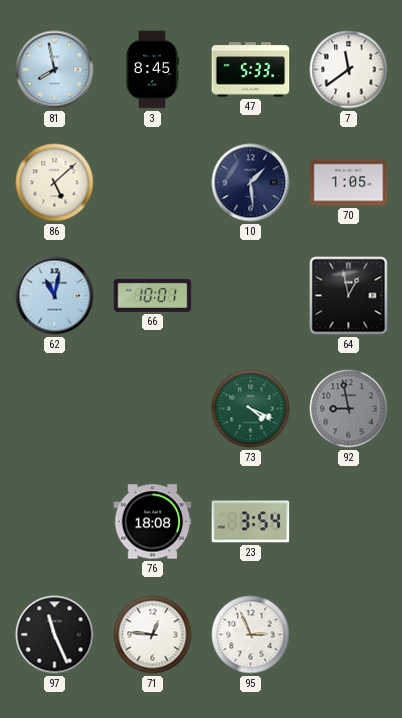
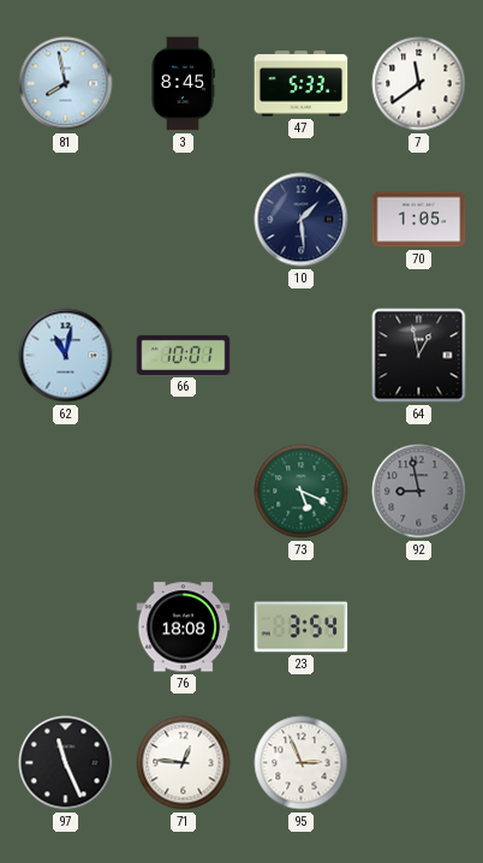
86: 5:08 -> none (55, 183)
73: 4:19 -> 5:19 (302, 492)
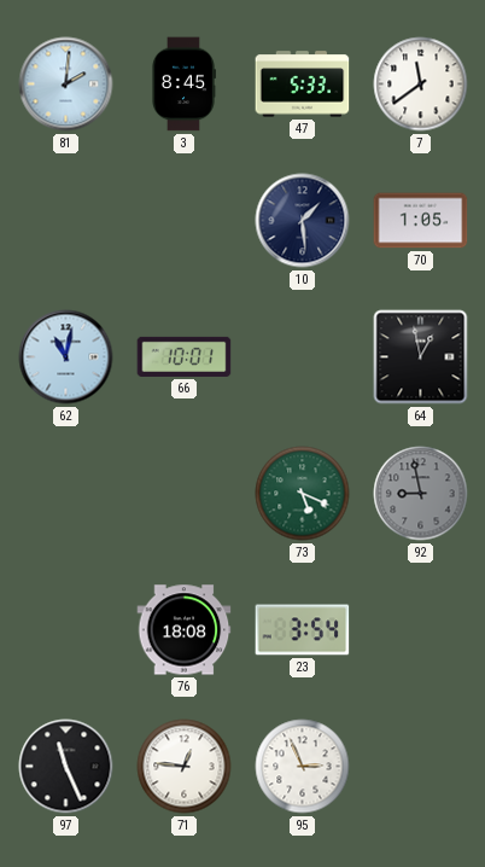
81: 7:58 -> 2:01 (66, 85)
